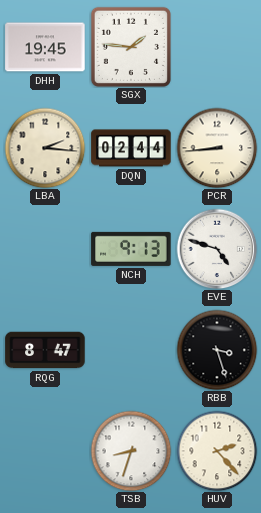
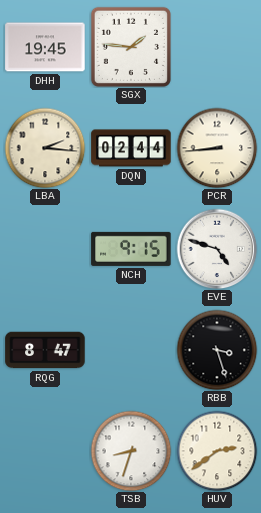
NCH: 9:13 -> 9:15 (131, 249)
HUV: 2:23 -> 2:39 (217, 451)
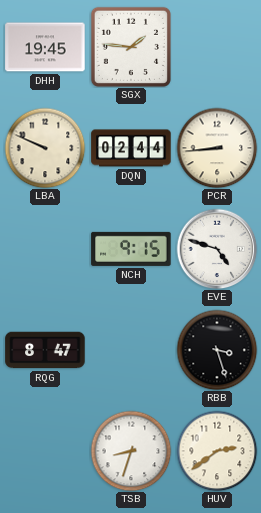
LBA: 2:16 -> 9:49 (45, 148)
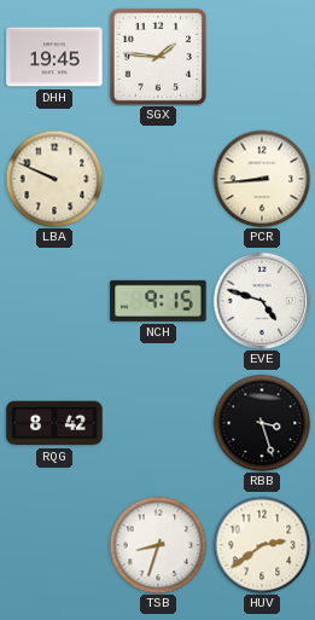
DQN: 02:44 -> none (131, 148)
RQG: 8:47 -> 8:42 (54, 423)
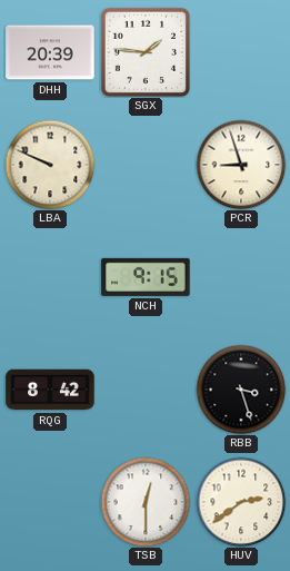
DHH: 19:45 -> 20:39 (50, 52)
PCR: 8:44 -> 8:57 (241, 165)
EVE: 4:48 -> none (262, 301)
TSB: 8:33 -> 12:30 (146, 502)
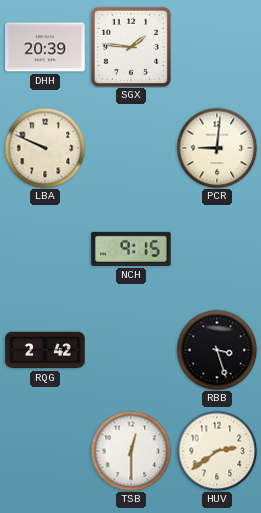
PCR: 8:57 -> 9:01 (217, 148)
RQG: 8:42 -> 2:42 (45, 350)
